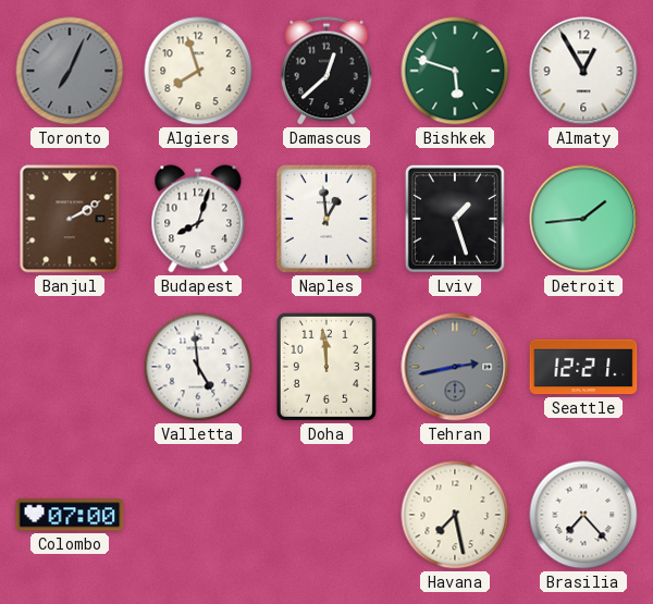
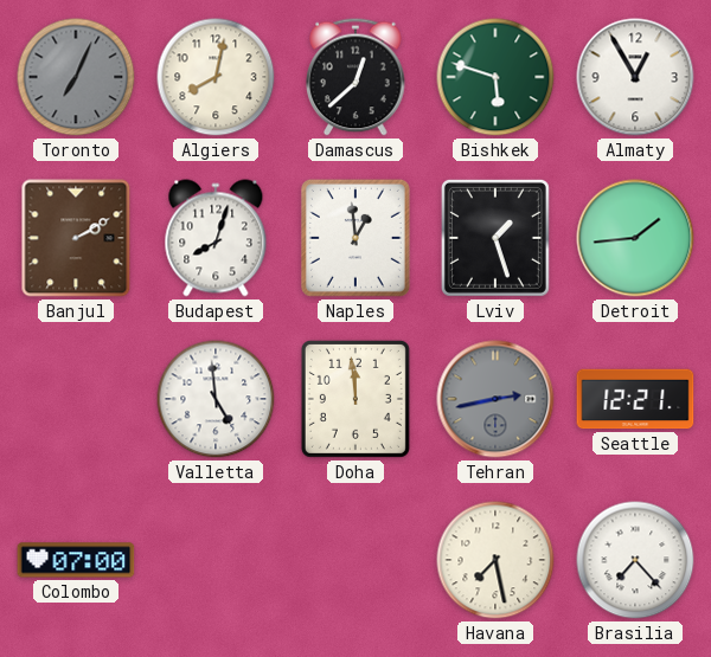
Algiers: 7:57 -> 8:02 (216, 77)
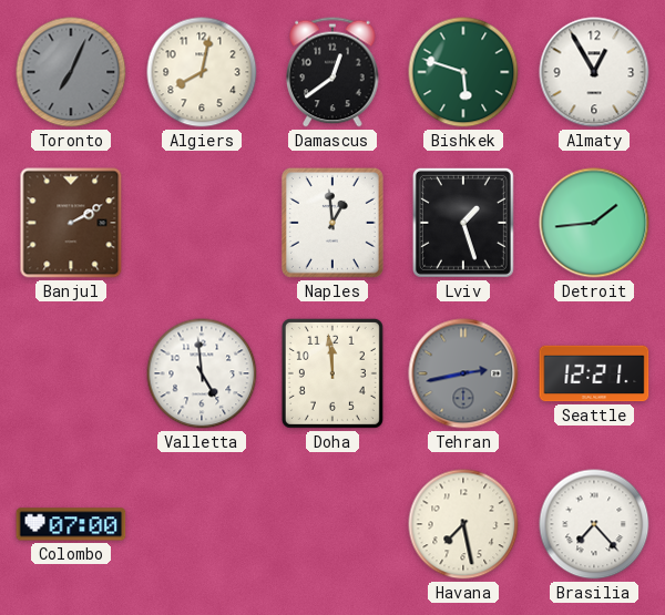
Damascus: 12:38 -> 12:39 (332, 72)
Budapest: 8:03 -> none (216, 238)
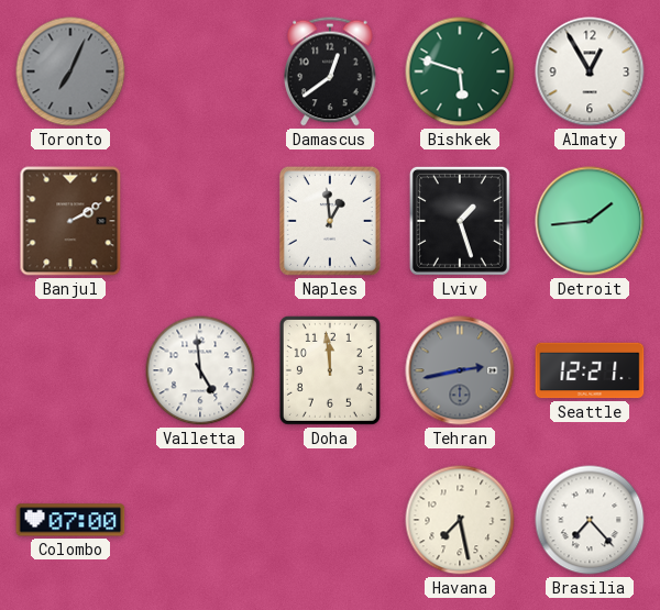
Algiers: 8:02 -> none (202, 72)
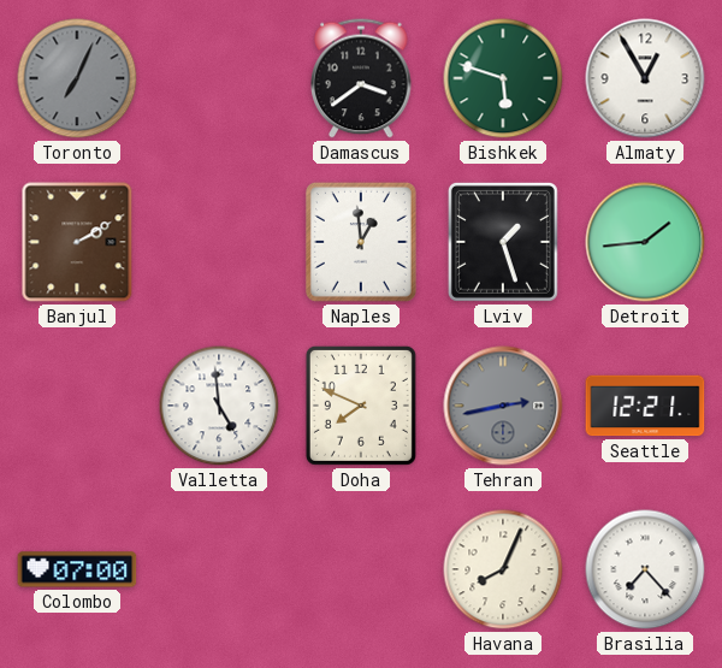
Damascus: 12:39 -> 3:39 (361, 78)
Doha: 11:59 -> 7:49 (361, 406)
Havana: 7:28 -> 8:04 (503, 569)
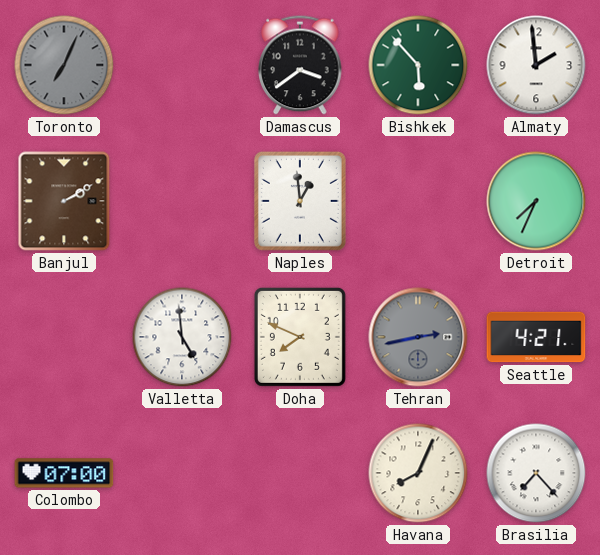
Bishkek: 5:48 -> 5:53 (418, 65)
Almaty: 12:55 -> 1:59 (536, 65)
Lviv: 1:27 -> none (503, 242)
Detroit: 1:44 -> 7:34 (536, 201)
Seattle: 12:21 -> 4:21 (536, 337)
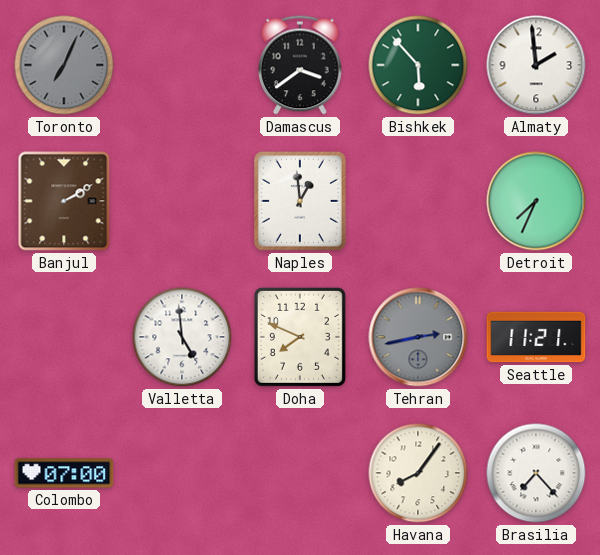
Seattle: 4:21 -> 11:21 (536, 337)
Havana: 8:04 -> 8:06 (418, 473)
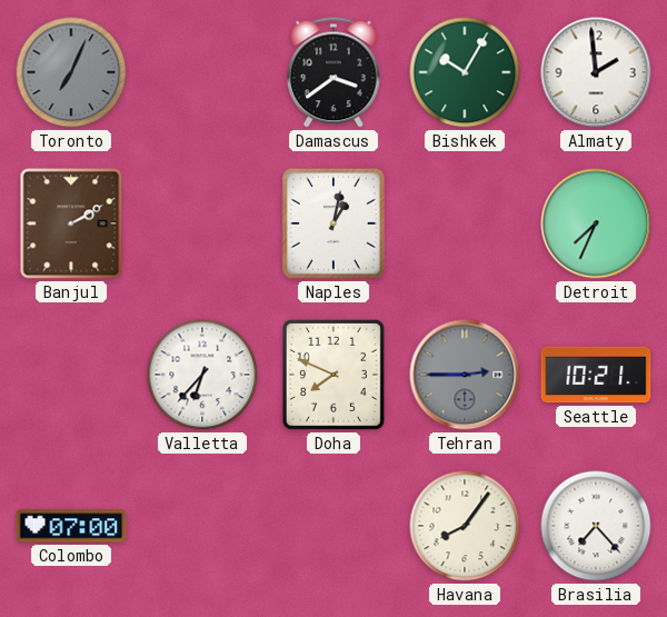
Bishkek: 5:53 -> 10:05 (465, 72)
Naples: 12:59 -> 1:02 (333, 223)
Valletta: 4:59 -> 6:37 (202, 375)
Tehran: 2:43 -> 2:45 (465, 375)
Seattle: 11:21 -> 10:21 (596, 375)
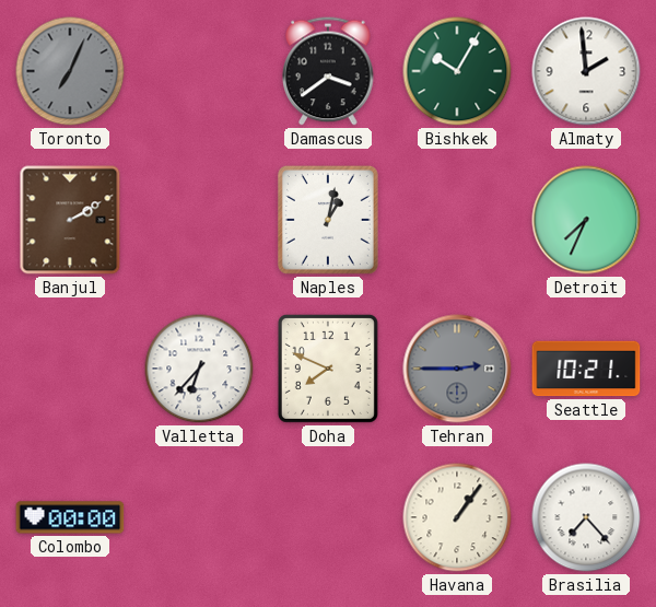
Colombo: 07:00 -> 00:00 (70, 517)
Havana: 8:06 -> 1:06 (457, 517)
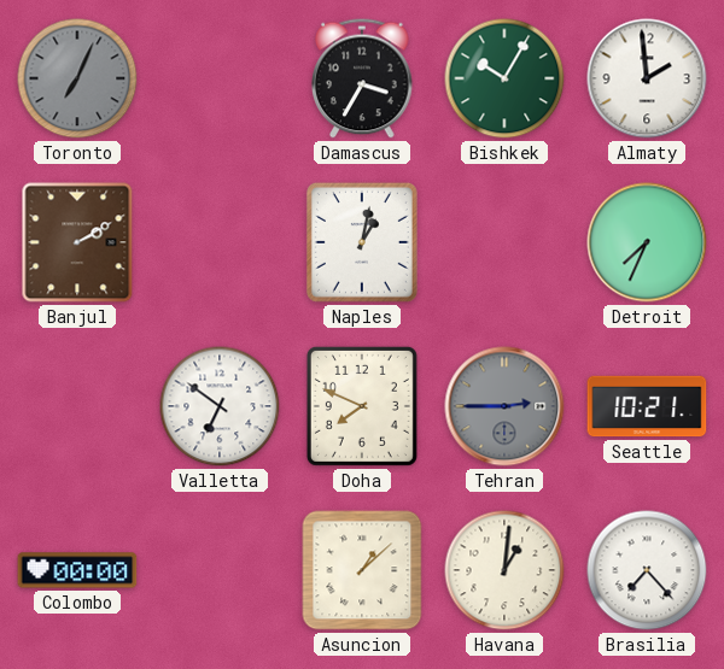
Damascus: 3:39 -> 3:35 (362, 78)
Valletta: 6:37 -> 6:51 (220, 406)
Asuncion: none -> 1:08 (362, 570)
Havana: 1:06 -> 1:01 (504, 570)
